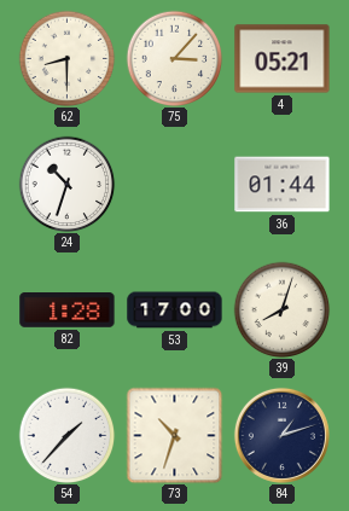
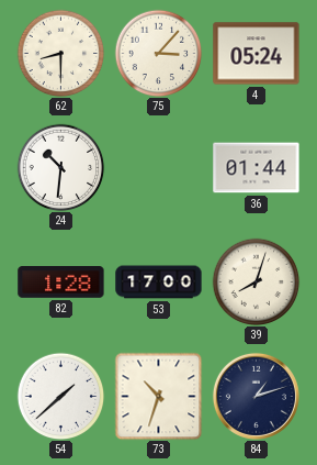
4: 05:21 -> 05:24 (257, 54)
24: 10:33 -> 10:31 (60, 167)
54: 1:37 -> 1:38 (60, 396)
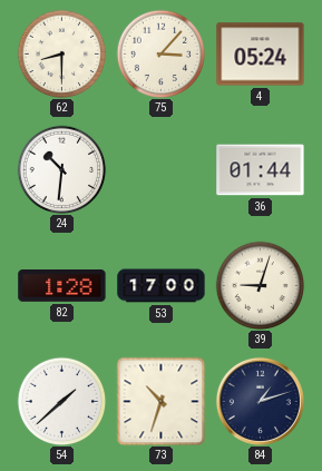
39: 8:03 -> 9:03 (260, 285)
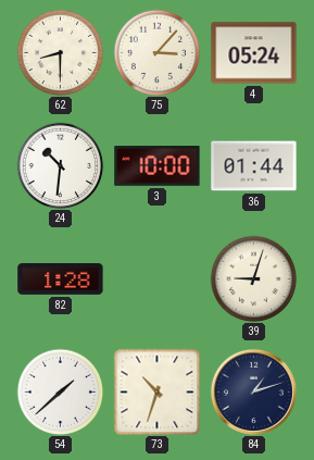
3: none -> 10:00 (158, 166)
53: 17:00 -> none (162, 286)
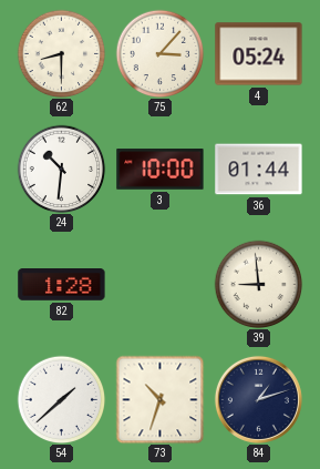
39: 9:03 -> 8:59 (258, 284)
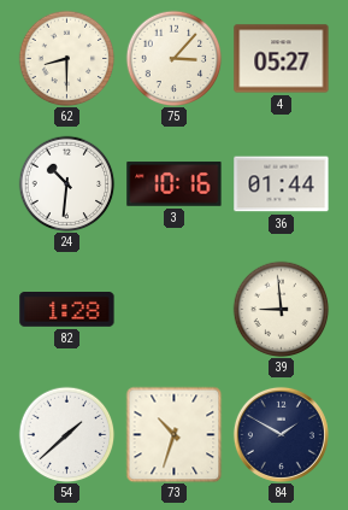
4: 05:24 -> 05:27 (282, 59)
3: 10:00 -> 10:16 (175, 184)
84: 1:12 -> 1:50 (281, 434)
